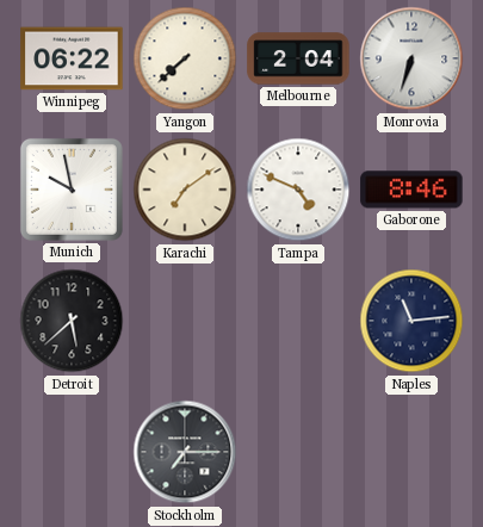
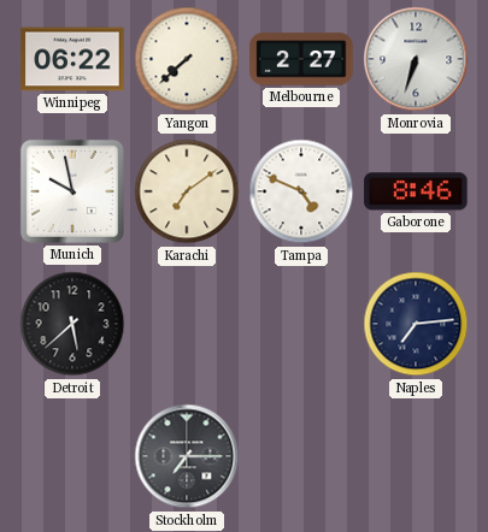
Melbourne: 2:04 -> 2:27 (301, 59)
Naples: 11:14 -> 7:14 (416, 324)
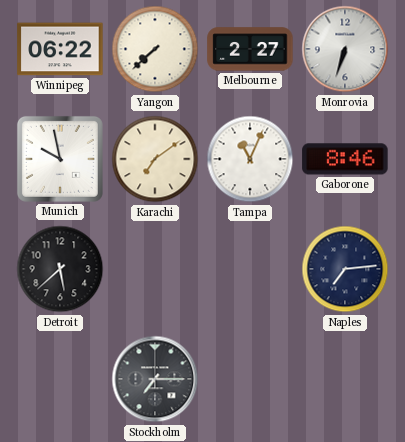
Tampa: 4:49 -> 11:04 (250, 159)
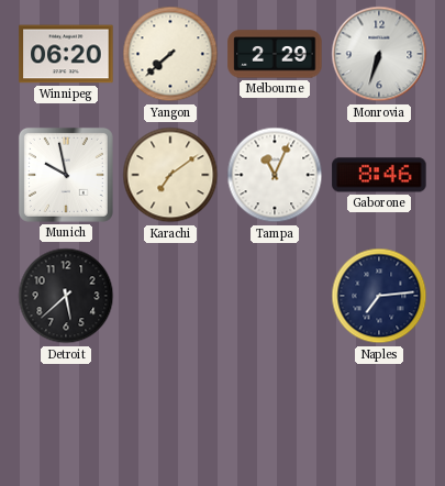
Winnipeg: 06:22 -> 06:20 (66, 54)
Melbourne: 2:27 -> 2:29 (275, 54)
Stockholm: 7:15 -> none (155, 379)
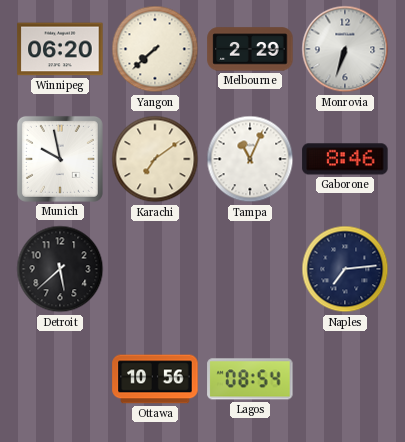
Ottawa: none -> 10:56 (155, 379)
Lagos: none -> 08:54 (250, 379)
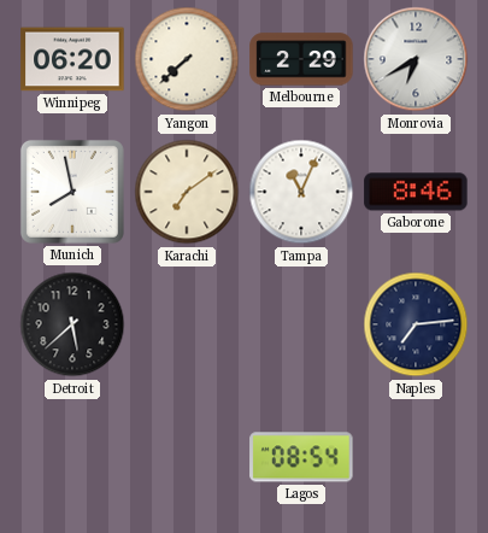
Monrovia: 6:33 -> 6:40 (416, 59)
Munich: 9:58 -> 7:58 (72, 192)
Ottawa: 10:56 -> none (155, 379)
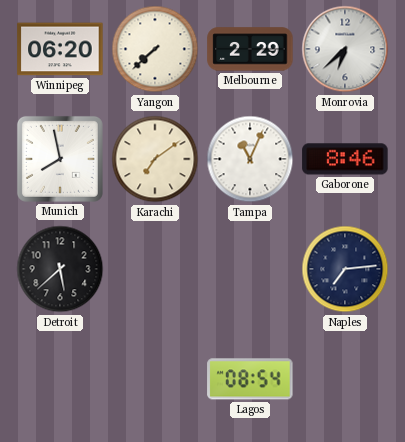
Monrovia: 6:40 -> 6:38 (345, 49)
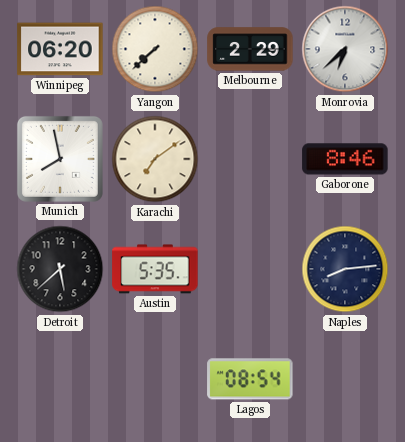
Tampa: 11:04 -> none (250, 159)
Austin: none -> 5:35 (155, 269)
Naples: 7:14 -> 8:14 (345, 269)
